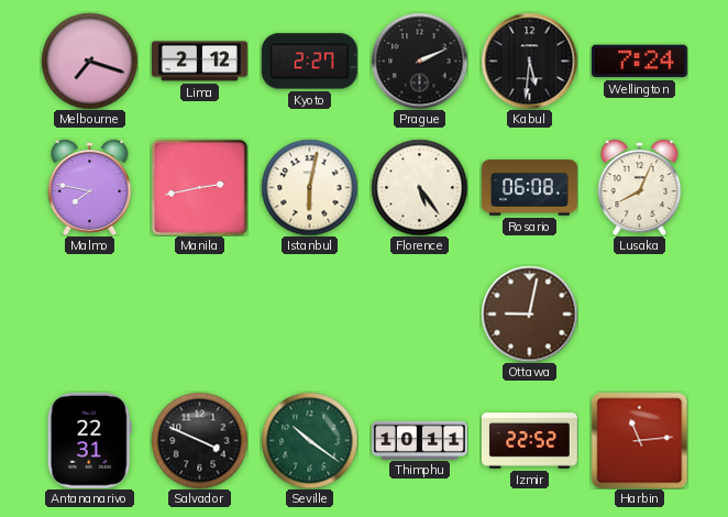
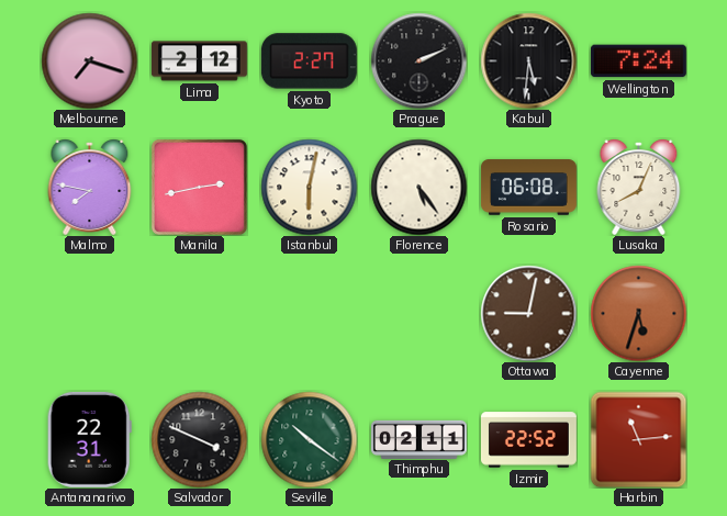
Cayenne: none -> 5:33 (638, 313)
Thimphu: 10:11 -> 02:11 (418, 439)
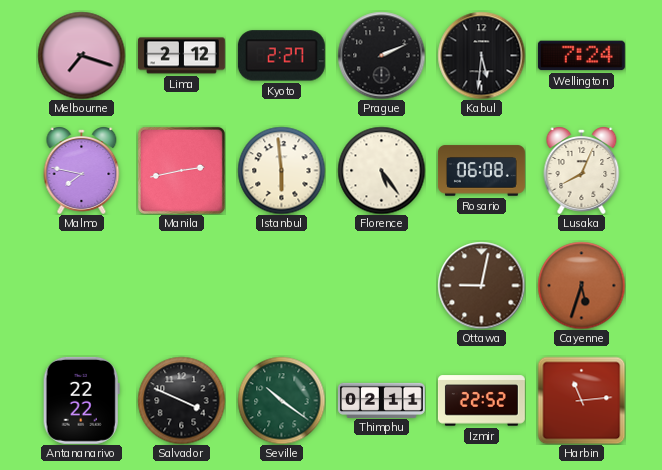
Istanbul: 6:02 -> 5:59 (281, 170)
Antananarivo: 22:31 -> 22:22 (81, 400)
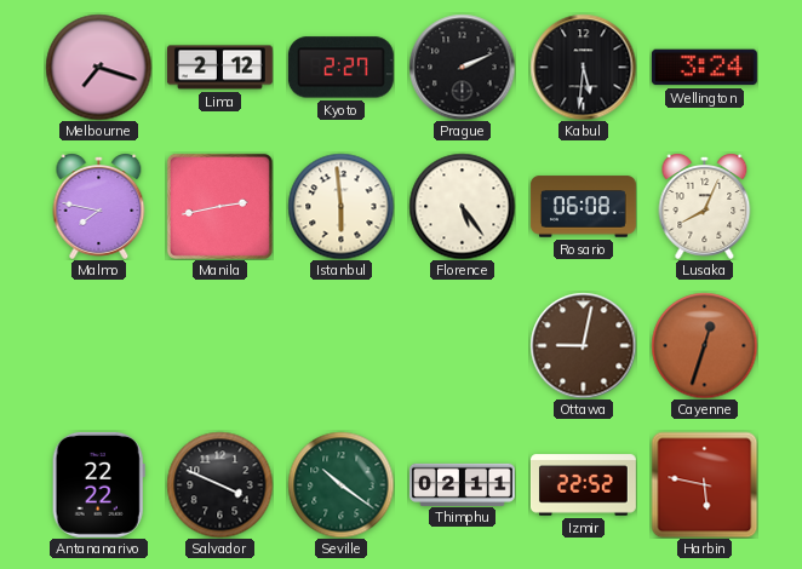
Wellington: 7:24 -> 3:24 (704, 68)
Cayenne: 5:33 -> 12:33 (704, 345)
Harbin: 11:14 -> 5:47 (704, 484)
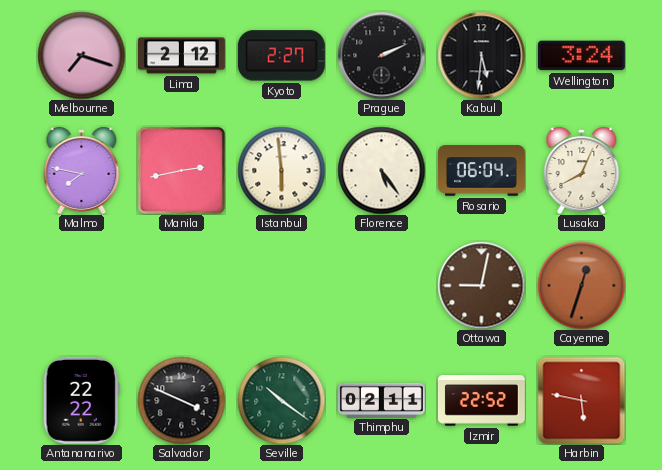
Rosario: 06:08 -> 06:04 (481, 171)
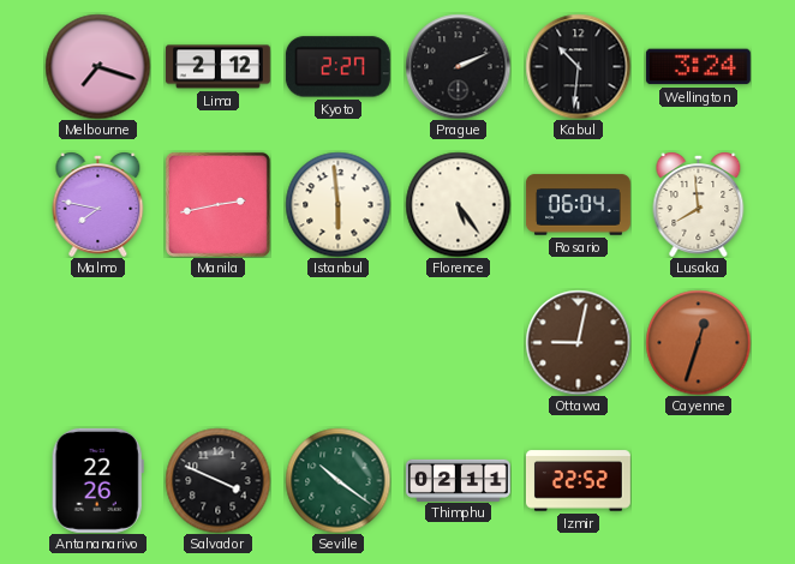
Kabul: 5:31 -> 10:31 (578, 66)
Lusaka: 8:04 -> 7:59 (699, 204)
Antananarivo: 22:22 -> 22:26 (97, 480)
Harbin: 5:47 -> none (581, 400)
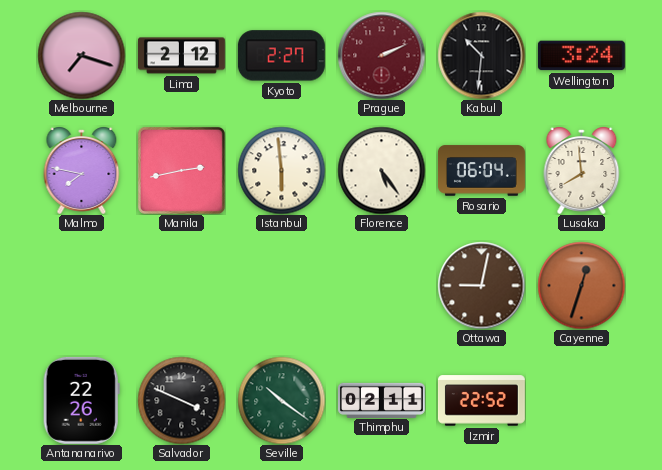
Prague dial: black -> burgundy (381, 55)
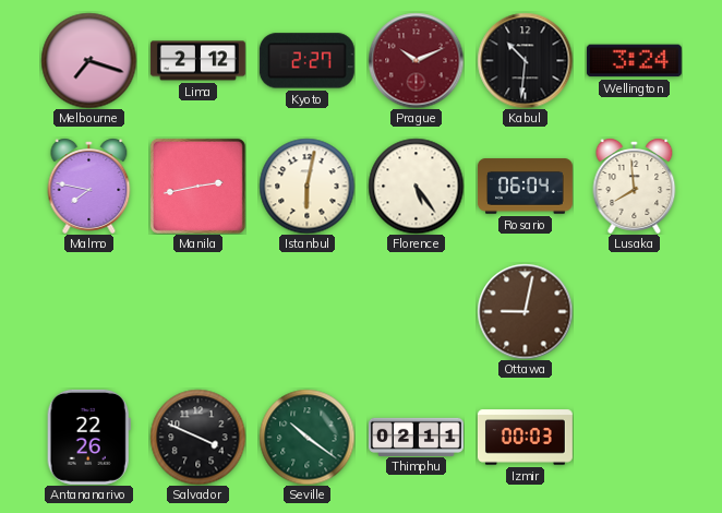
Prague: 2:11 -> 10:11 (416, 60)
Istanbul: 5:59 -> 6:02 (306, 186)
Cayenne: 12:33 -> none (581, 285)
Izmir: 22:52 -> 00:03 (525, 438)
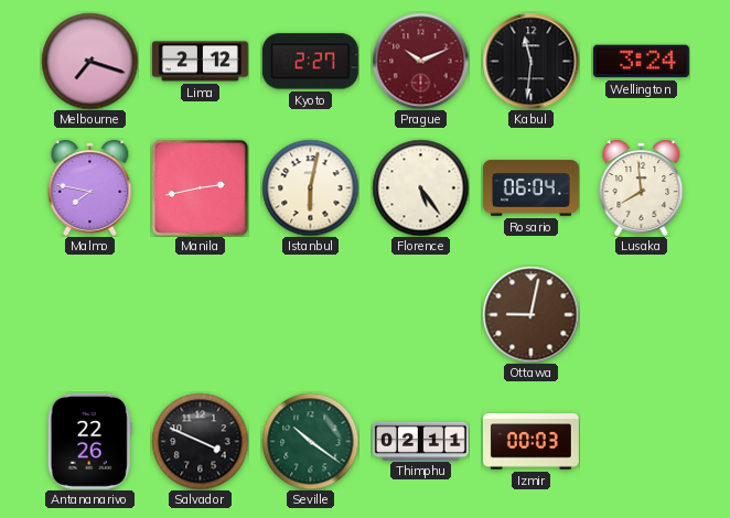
Kabul: 10:31 -> 11:31 (530, 61)
